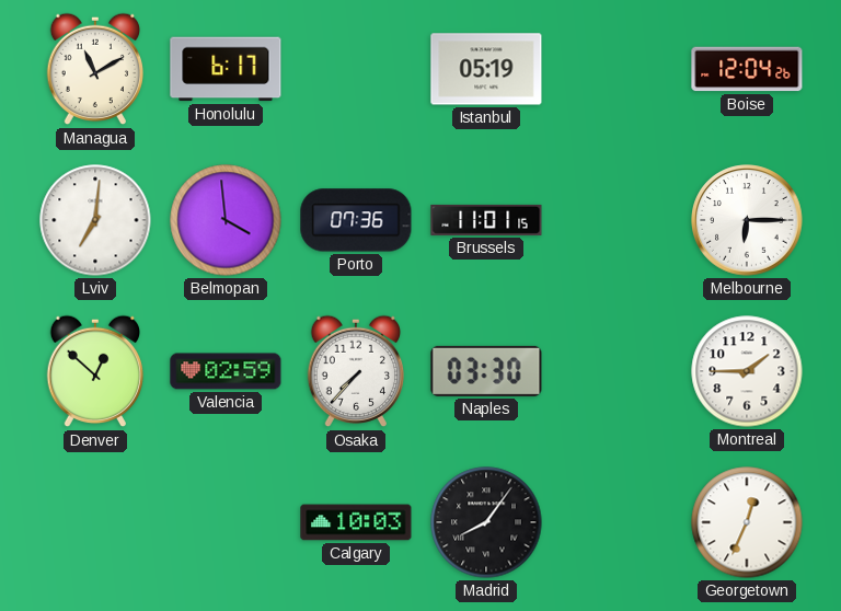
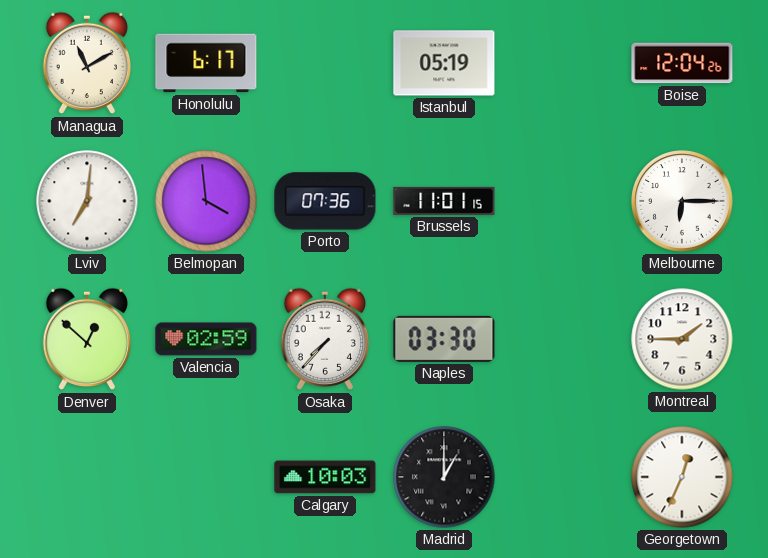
Madrid: 8:06 -> 1:00 (444, 477)
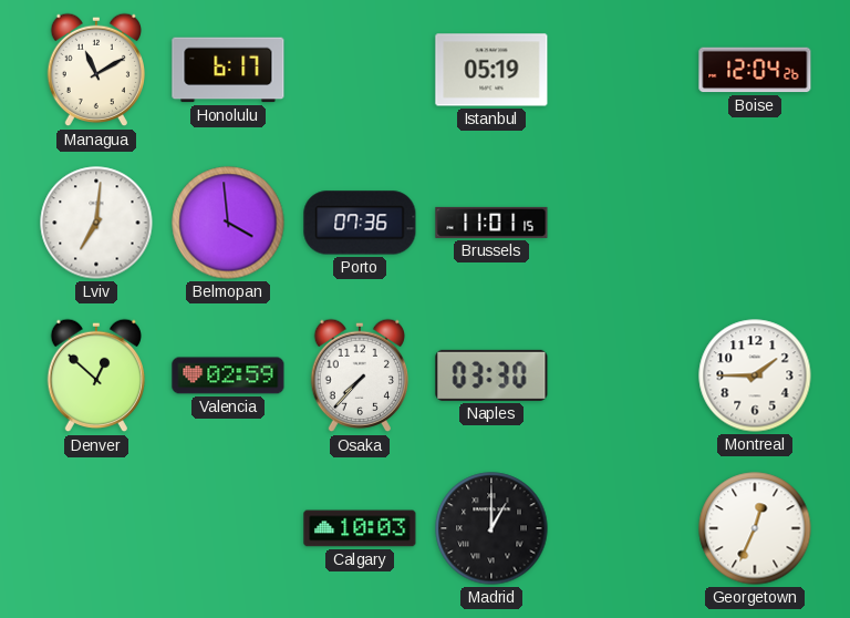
Melbourne: 6:15 -> none (682, 201)
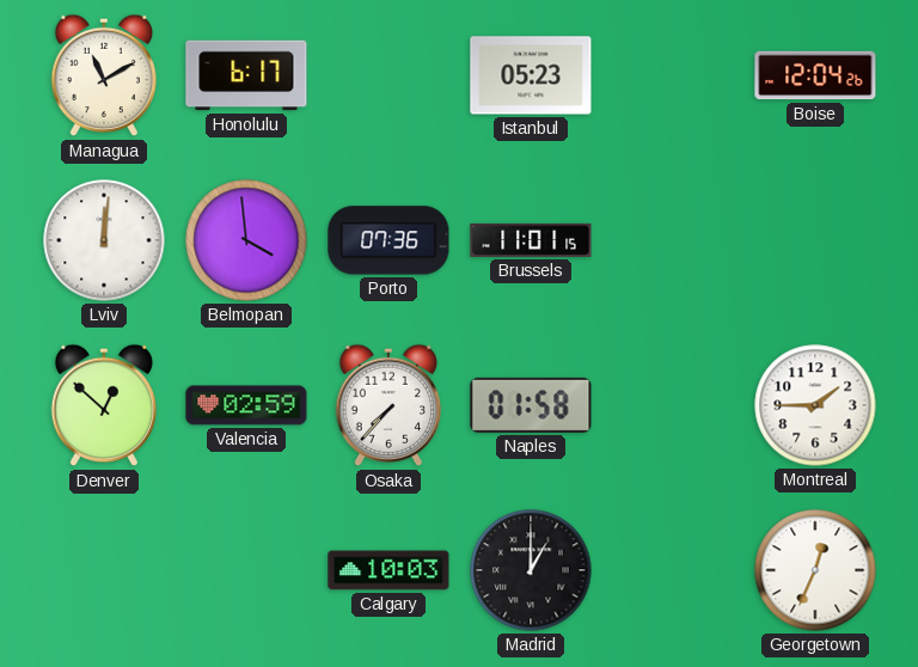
Istanbul: 05:19 -> 05:23 (531, 75)
Lviv: 7:01 -> 12:01 (104, 240)
Naples: 03:30 -> 01:58 (531, 405)
